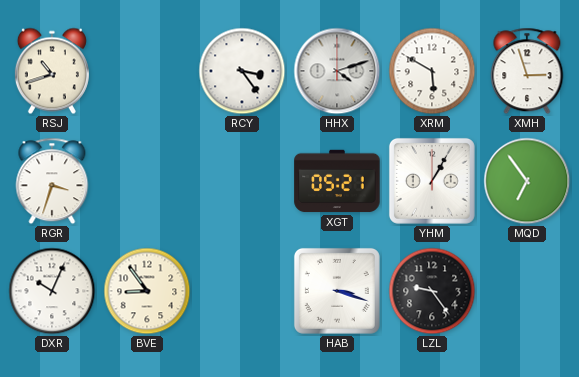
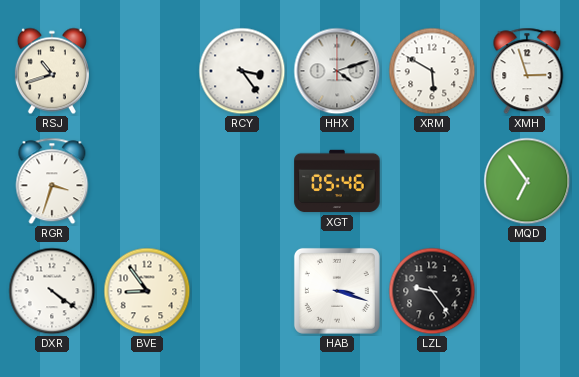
XGT: 05:21 -> 05:46 (337, 181)
YHM: 1:05 -> none (432, 181)
DXR: 10:04 -> 4:21 (52, 291)
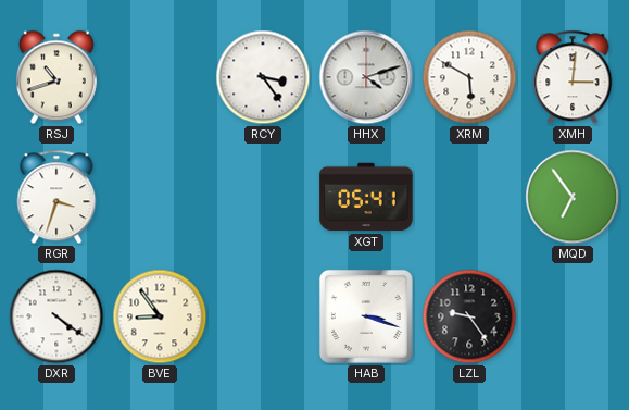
XMH: 2:57 -> 3:01 (573, 77)
XGT: 05:46 -> 05:41 (366, 197)
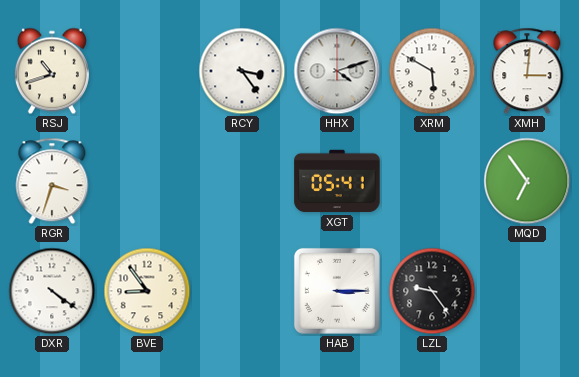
HAB: 3:18 -> 3:15 (337, 291)
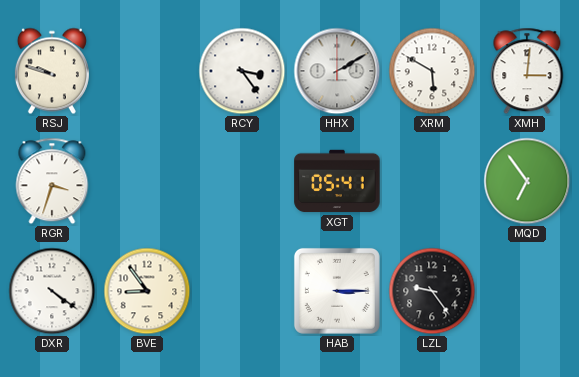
RSJ: 10:42 -> 9:48 (52, 71)
HHX: 4:12 -> 2:10 (337, 71)
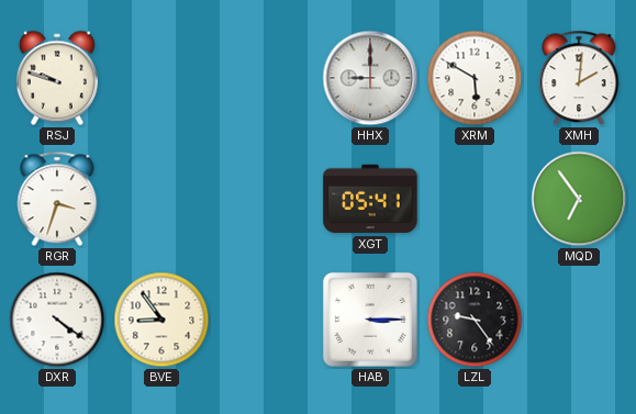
RCY: 3:24 -> none (242, 71)
HHX: 2:10 -> 9:00 (370, 78)
XMH: 3:01 -> 2:01 (579, 78)
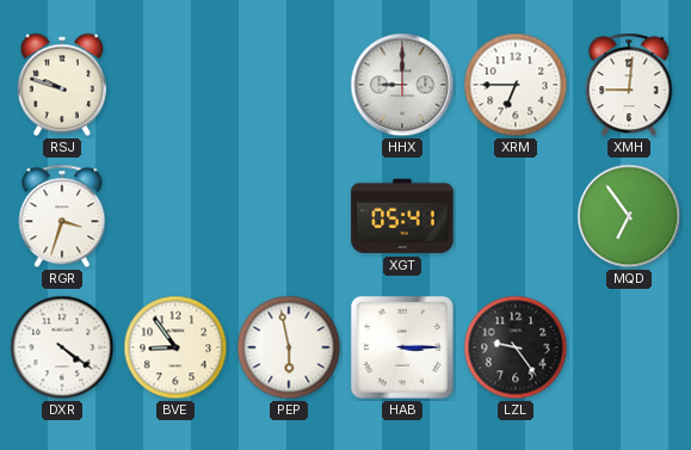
XRM: 5:50 -> 6:45 (516, 85)
XMH: 2:01 -> 9:01 (629, 85)
PEP: none -> 5:58 (289, 347)
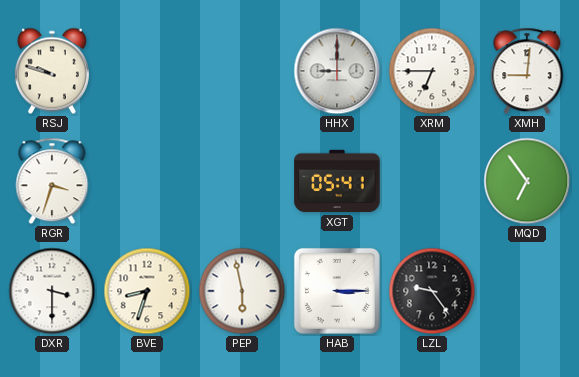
DXR: 4:21 -> 3:30 (52, 291)
BVE: 8:54 -> 8:33 (147, 291)
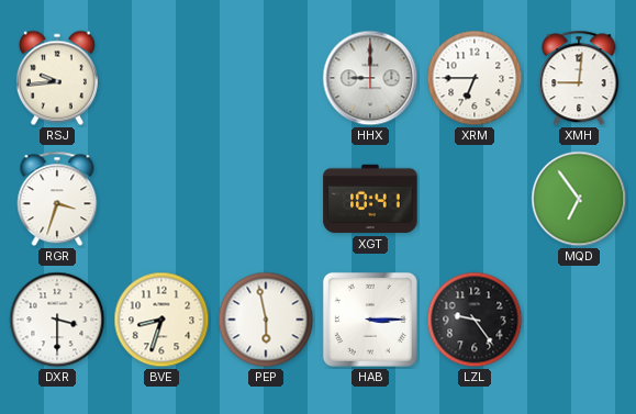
RSJ: 9:48 -> 9:44 (57, 78)
XGT: 05:41 -> 10:41 (370, 199)
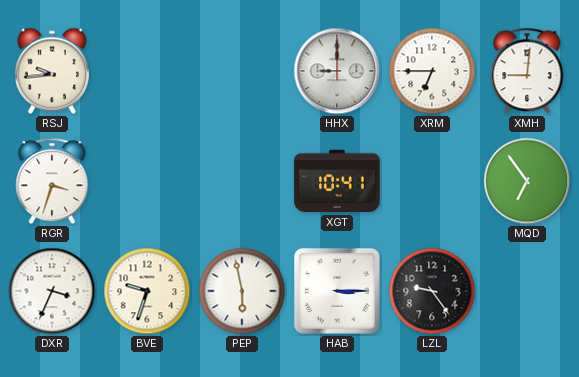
DXR: 3:30 -> 3:34 (52, 291)
BVE: 8:33 -> 9:33 (147, 291)
